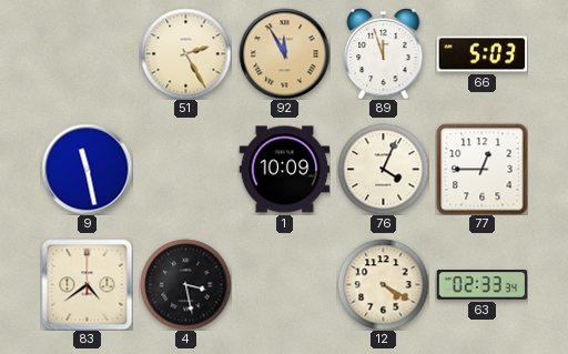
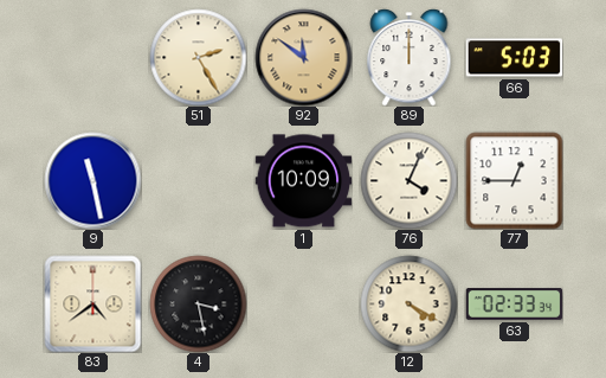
92: 11:55 -> 11:51 (303, 57)
89: 11:57 -> 12:00 (410, 58)
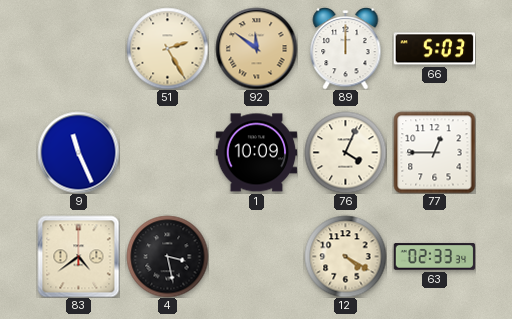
9: 11:28 -> 11:26 (78, 152)
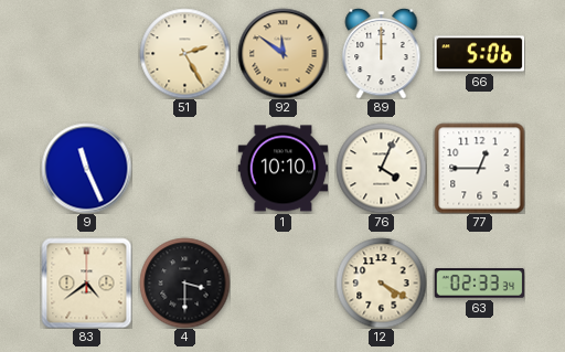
66: 5:03 -> 5:06 (479, 54)
1: 10:09 -> 10:10 (282, 169)
4: 3:28 -> 3:30 (184, 282)
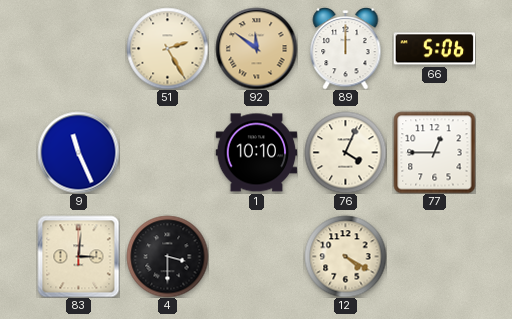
83: 4:39 -> 3:01 (78, 256)
63: 02:33 -> none (479, 284)
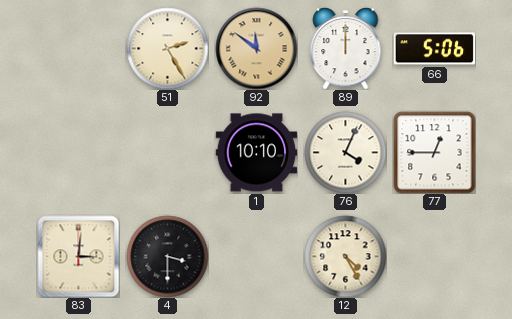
9: 11:26 -> none (78, 152)
12: 4:20 -> 4:25 (345, 256)
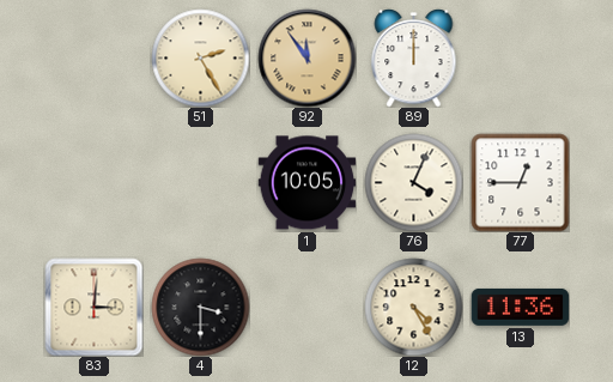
92: 11:51 -> 11:54 (306, 57)
66: 5:06 -> none (434, 49)
1: 10:10 -> 10:05 (306, 183)
13: none -> 11:36 (520, 307)
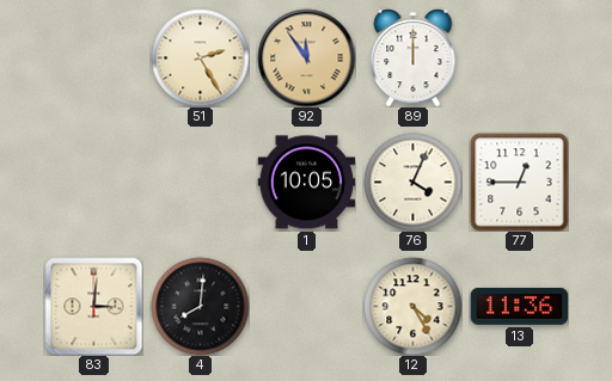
4: 3:30 -> 8:01 (200, 306)
